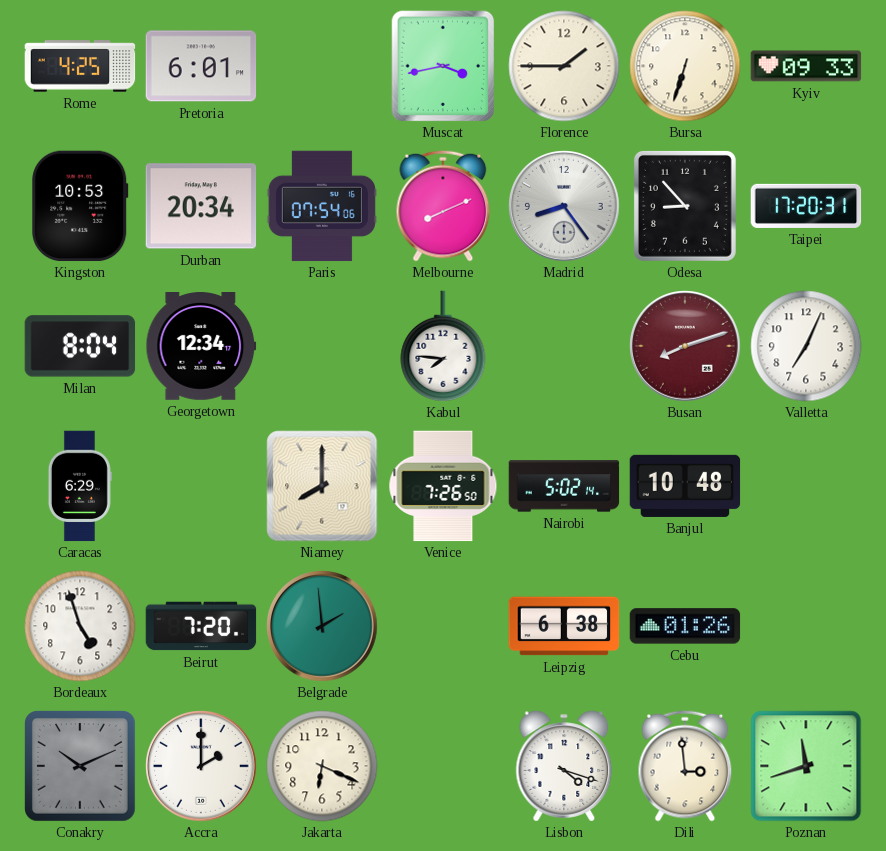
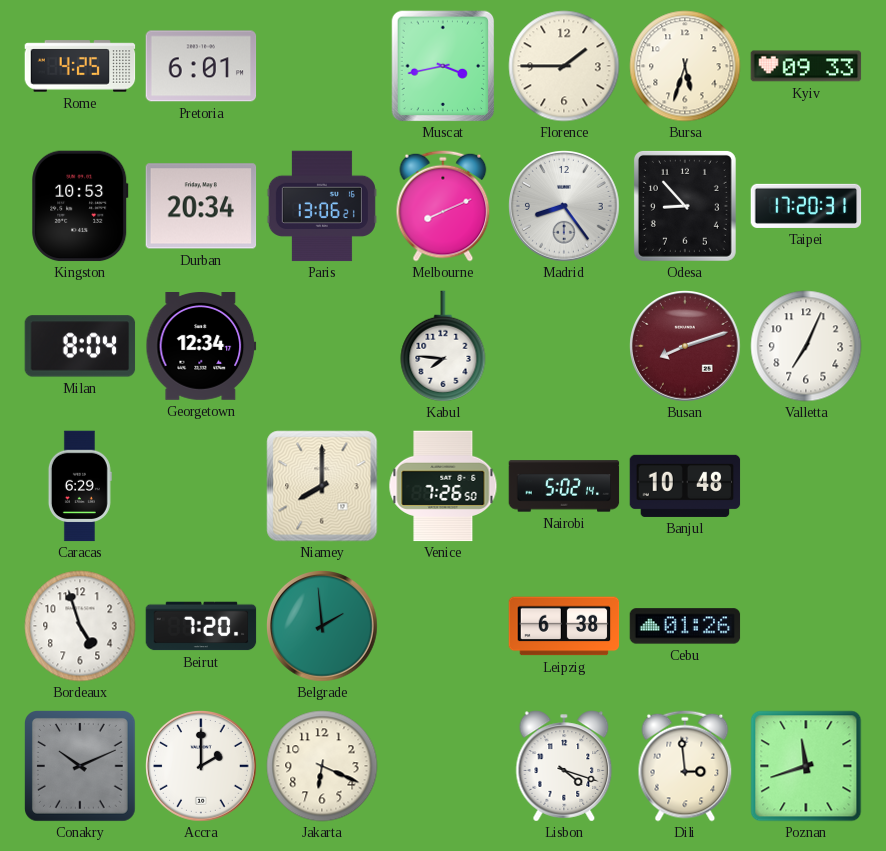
Bursa: 6:33 -> 5:33 (685, 66)
Paris: 07:54 -> 13:06 (322, 206)
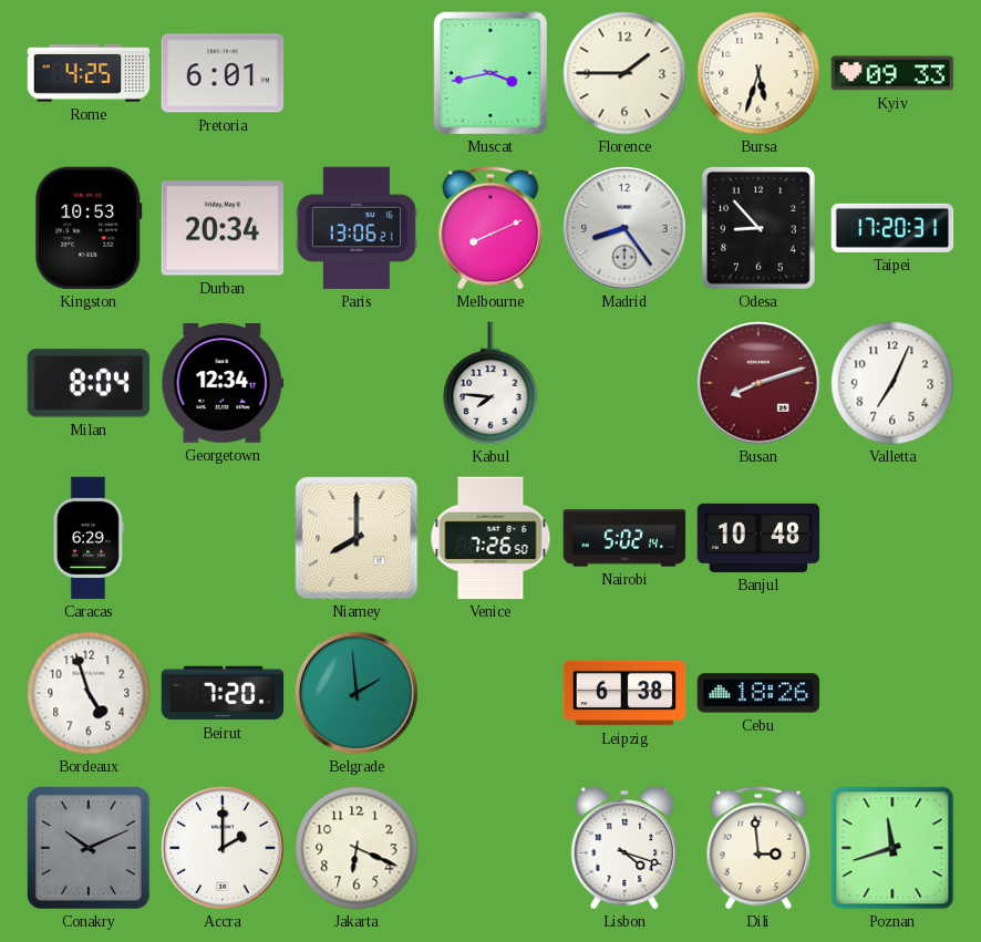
Cebu: 01:26 -> 18:26 (758, 693)
